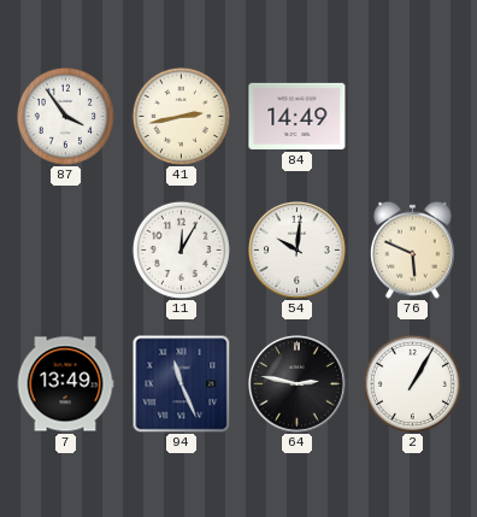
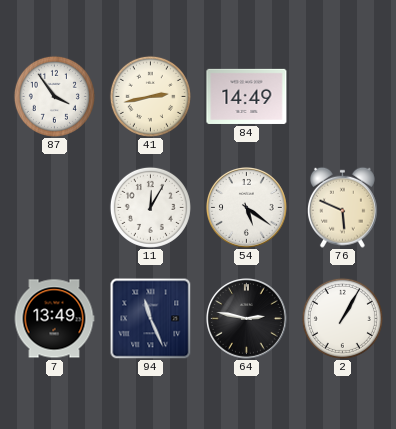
54: 10:01 -> 5:21 (247, 208)
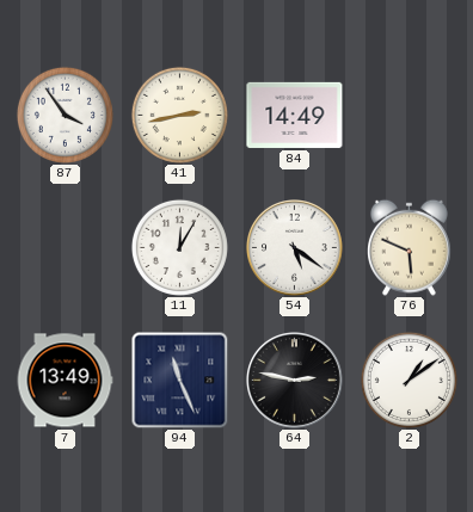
2: 1:05 -> 1:09 (408, 380)
